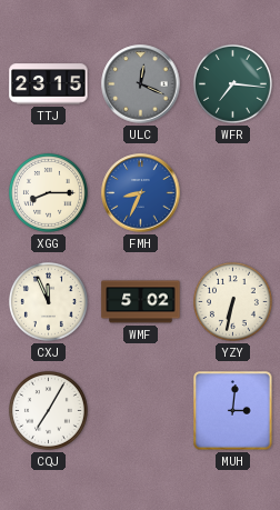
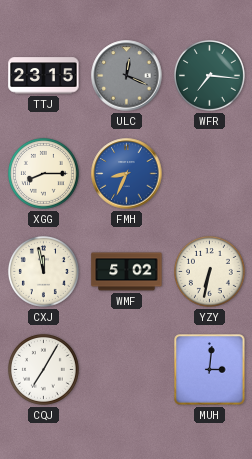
CXJ: 11:56 -> 11:58 (43, 271)
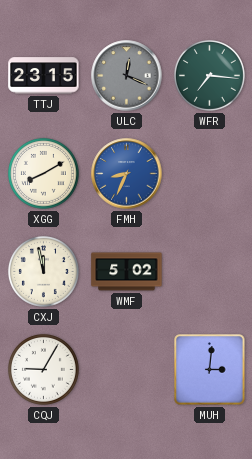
XGG: 8:15 -> 8:10 (43, 173)
YZY: 6:32 -> none (209, 271)
CQJ: 7:05 -> 9:05 (43, 369)
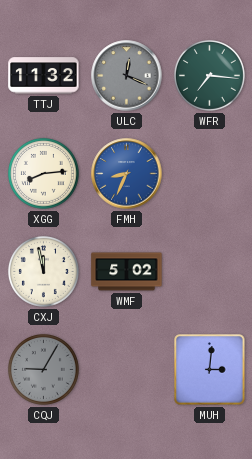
TTJ: 23:15 -> 11:32 (44, 76)
XGG: 8:10 -> 8:14 (43, 173)
CQJ dial: white -> grey (43, 369)
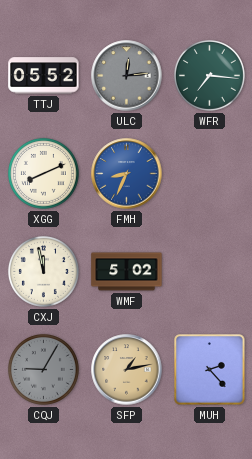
TTJ: 11:32 -> 05:52 (44, 76)
ULC: 12:19 -> 12:14 (127, 76)
XGG: 8:14 -> 8:11 (43, 173)
SFP: none -> 1:13 (127, 370)
MUH: 3:01 -> 2:23 (210, 370)
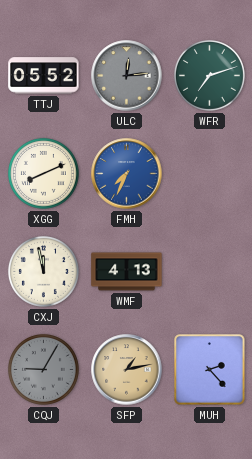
WFR: 7:16 -> 7:12 (209, 75)
FMH: 8:34 -> 7:34 (127, 174)
WMF: 5:02 -> 4:13 (127, 272)
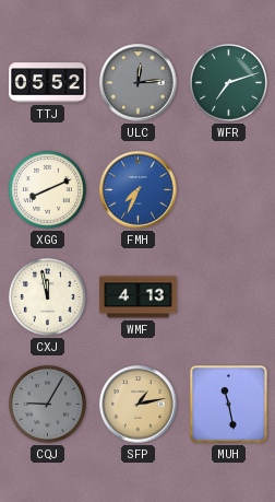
MUH: 2:23 -> 11:28 (229, 405)
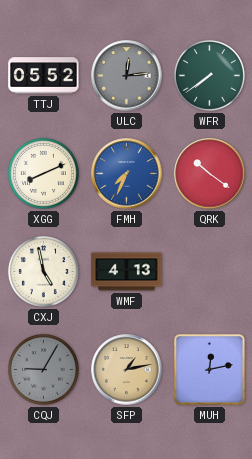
WFR: 7:12 -> 7:39 (209, 75)
QRK: none -> 10:21 (210, 174)
CXJ: 11:58 -> 4:58 (43, 271)
MUH: 11:28 -> 12:13 (210, 370)
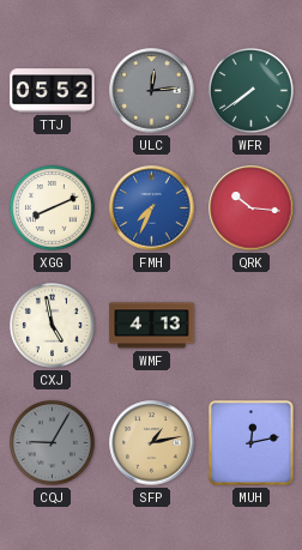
QRK: 10:21 -> 10:16 (252, 208)
